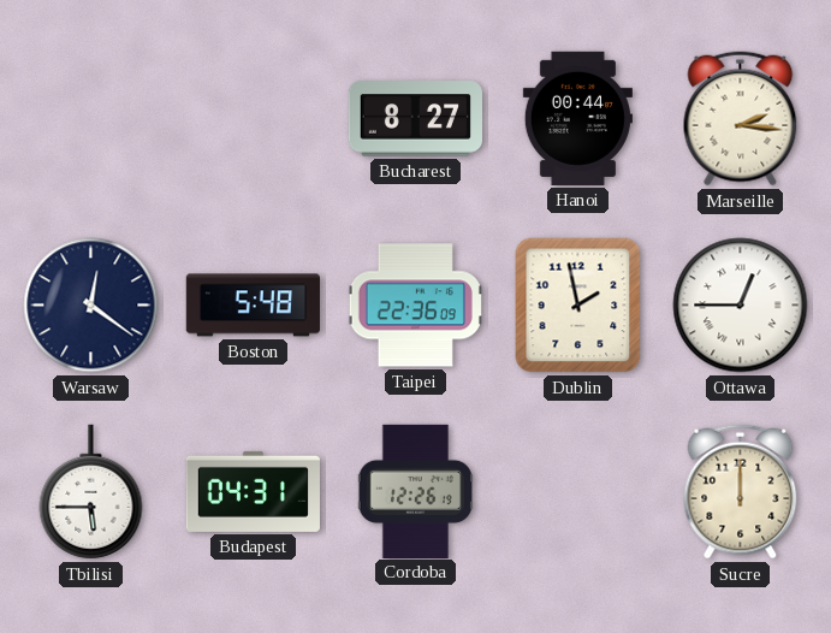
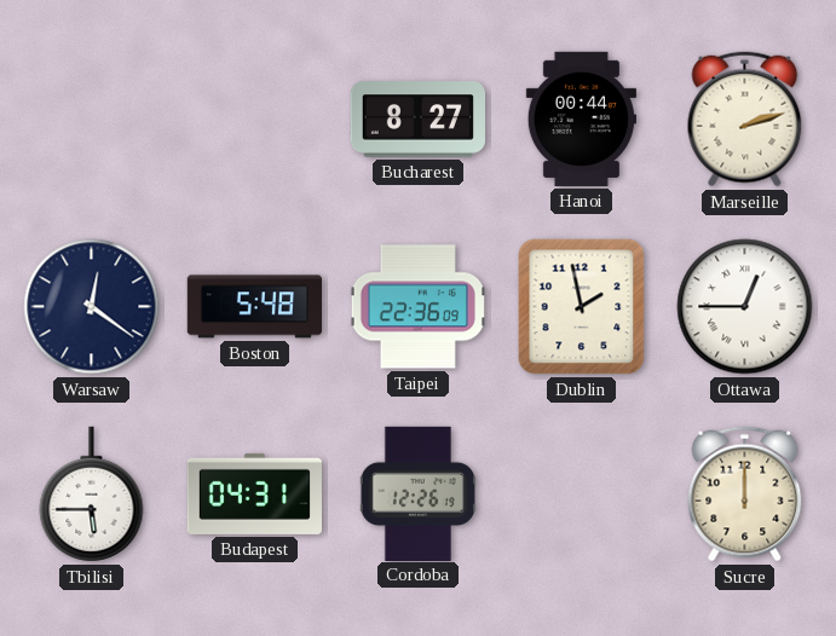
Marseille: 2:16 -> 2:12 (745, 120)
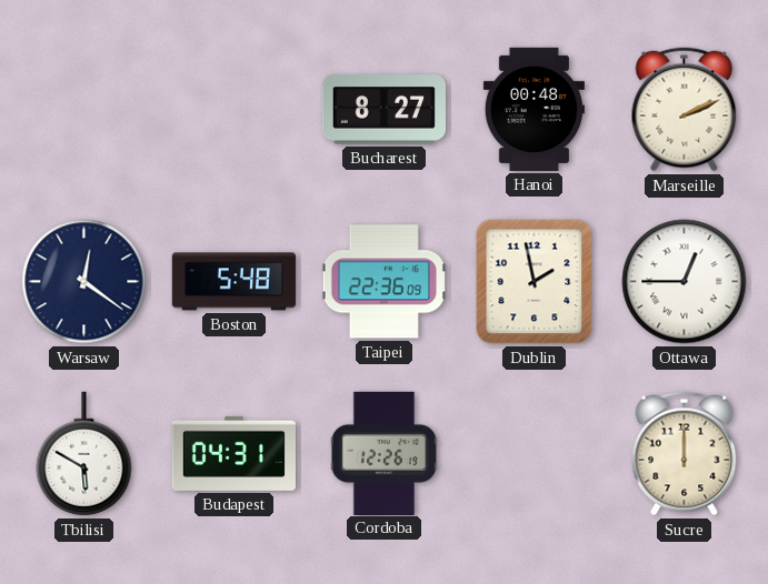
Hanoi: 00:44 -> 00:48 (533, 109)
Marseille: 2:12 -> 2:11 (685, 110)
Tbilisi: 5:45 -> 5:50 (84, 454)
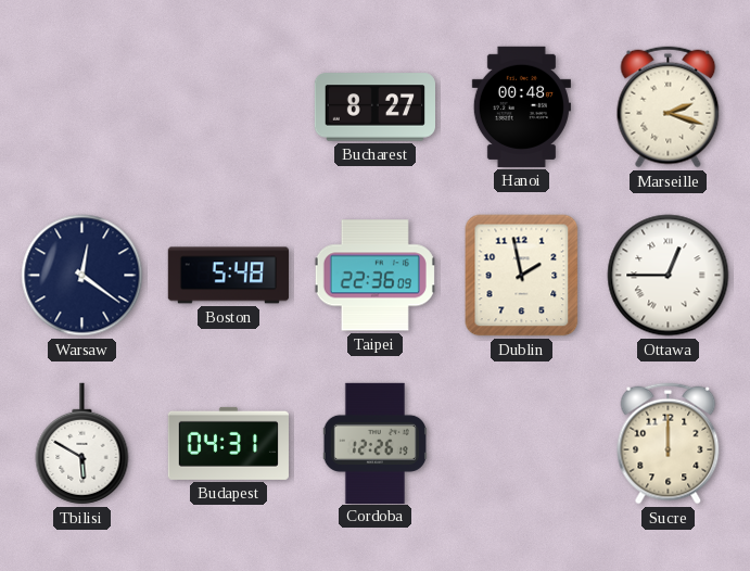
Marseille: 2:11 -> 2:18 (669, 107)
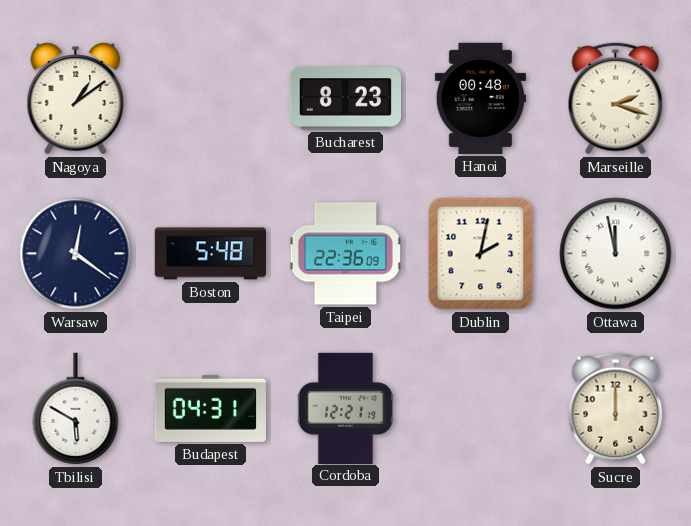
Nagoya: none -> 1:09 (76, 99)
Bucharest: 8:27 -> 8:23 (345, 99)
Dublin: 1:58 -> 2:02 (481, 254)
Ottawa: 12:45 -> 11:58 (616, 254)
Cordoba: 12:26 -> 12:21 (345, 408)
